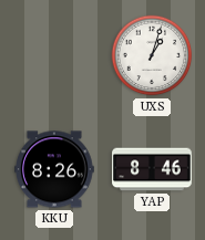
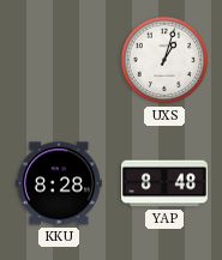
KKU: 8:26 -> 8:28 (60, 183)
YAP: 8:46 -> 8:48 (164, 183)
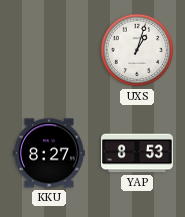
KKU: 8:28 -> 8:27 (50, 153)
YAP: 8:48 -> 8:53 (137, 153)
